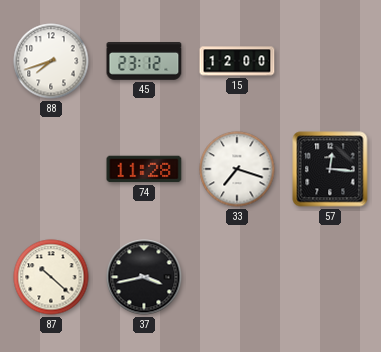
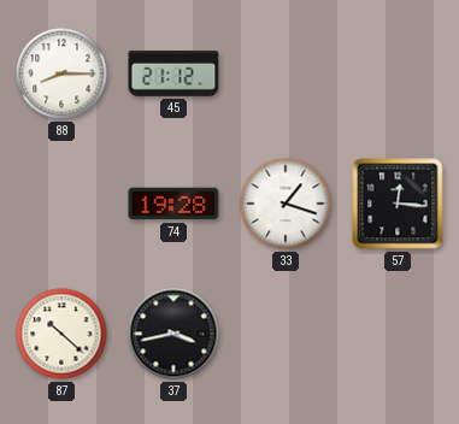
88: 7:42 -> 8:15 (61, 73)
45: 23:12 -> 21:12 (173, 75)
15: 12:00 -> none (237, 61)
74: 11:28 -> 19:28 (173, 204)
33: 7:18 -> 1:18 (286, 204)
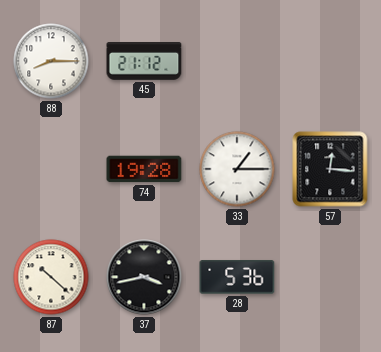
33: 1:18 -> 1:15 (237, 169)
28: none -> 5:36 (237, 277)
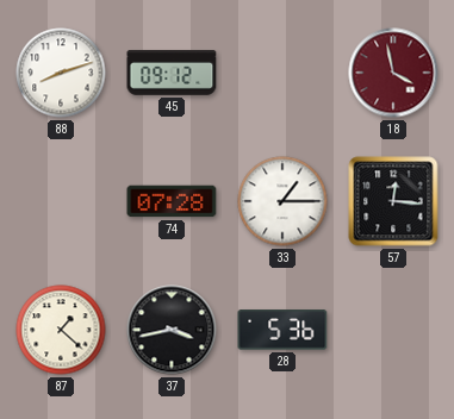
88: 8:15 -> 8:12 (61, 73)
45: 21:12 -> 09:12 (172, 74)
18: none -> 3:58 (393, 73)
74: 19:28 -> 07:28 (172, 201)
87: 10:22 -> 1:22 (61, 330)
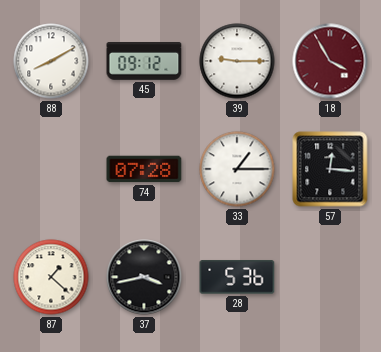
88: 8:12 -> 8:10 (51, 61)
39: none -> 9:15 (237, 61)
18: 3:58 -> 3:55 (330, 61)
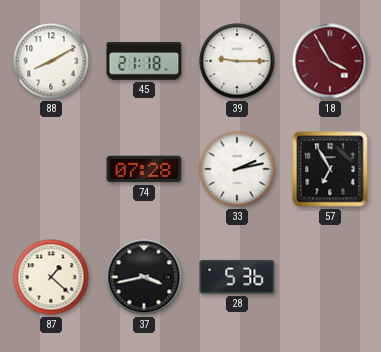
45: 09:12 -> 21:18 (144, 62)
33: 1:15 -> 2:13 (237, 169)
57: 12:16 -> 6:55 (330, 169)
